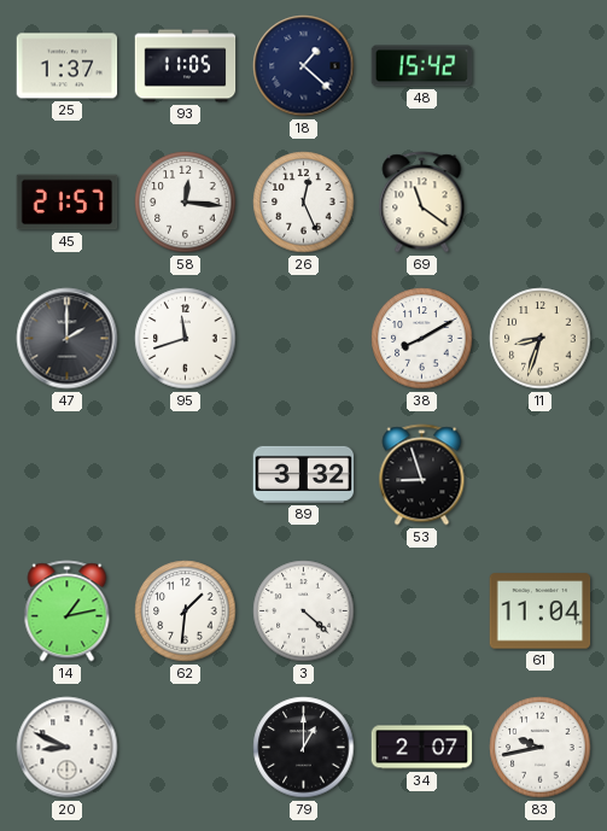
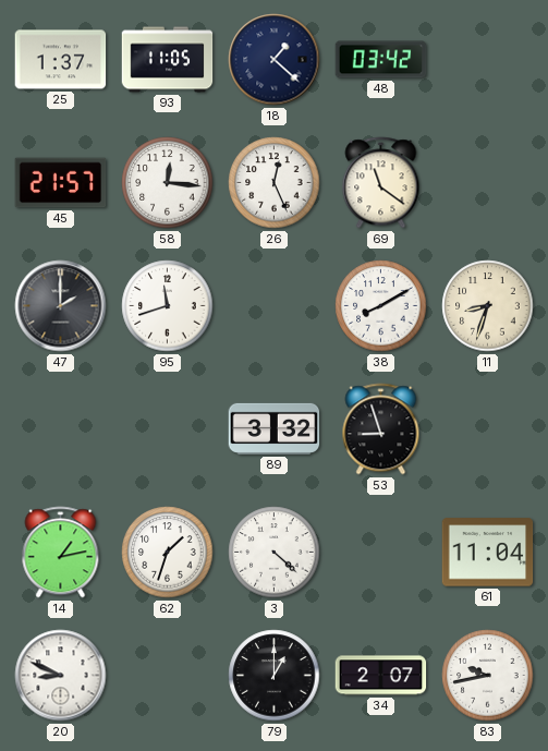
48: 15:42 -> 03:42 (381, 60)
62: 1:31 -> 1:33 (168, 553)
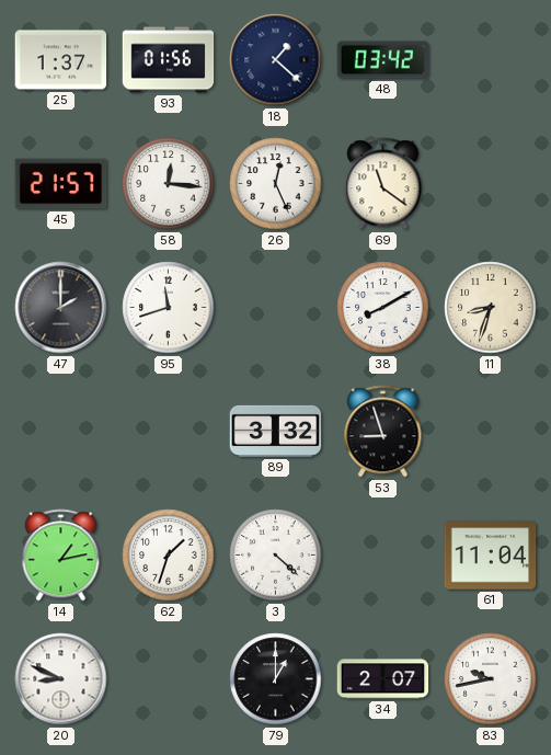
93: 11:05 -> 01:56 (169, 60)
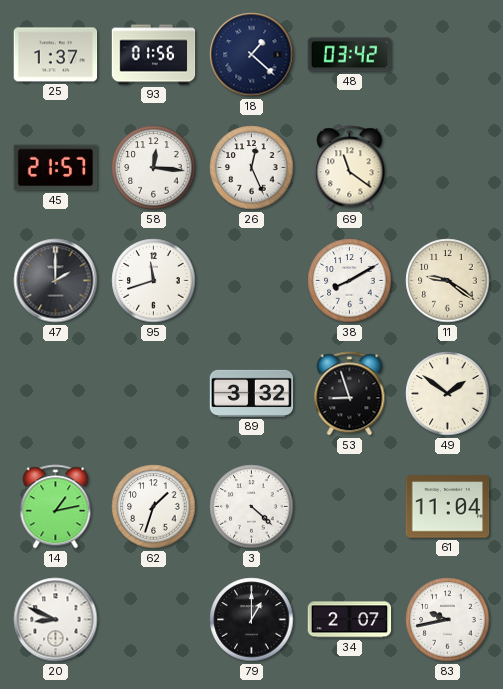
11: 8:33 -> 9:21 (448, 281)
49: none -> 1:51 (448, 394)
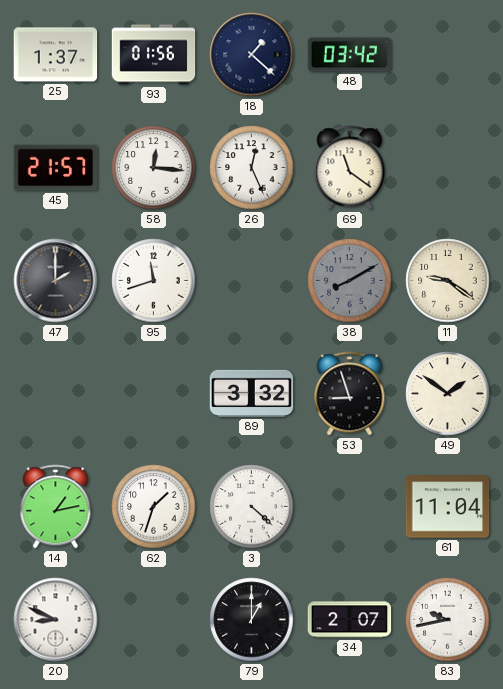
38 dial: white -> grey (350, 281)
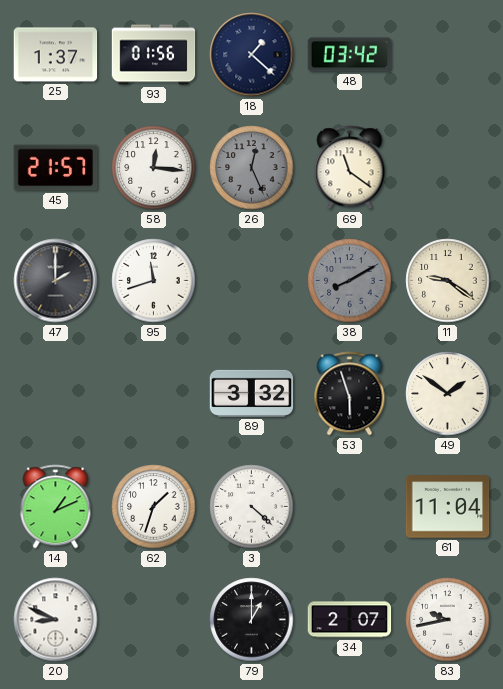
26 dial: white -> grey (252, 168)
53: 8:57 -> 5:57 (350, 394)
14: 1:13 -> 1:11 (56, 507)
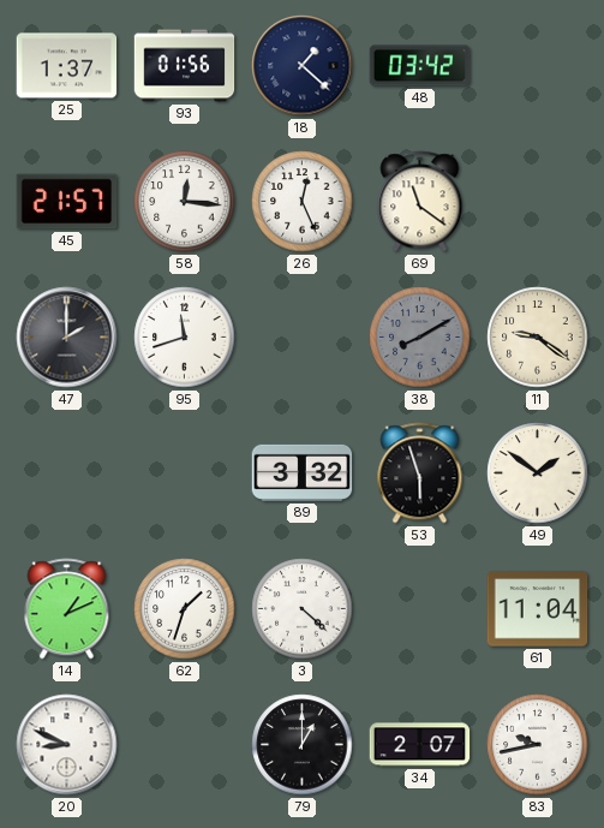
26 dial: grey -> white (303, 202)
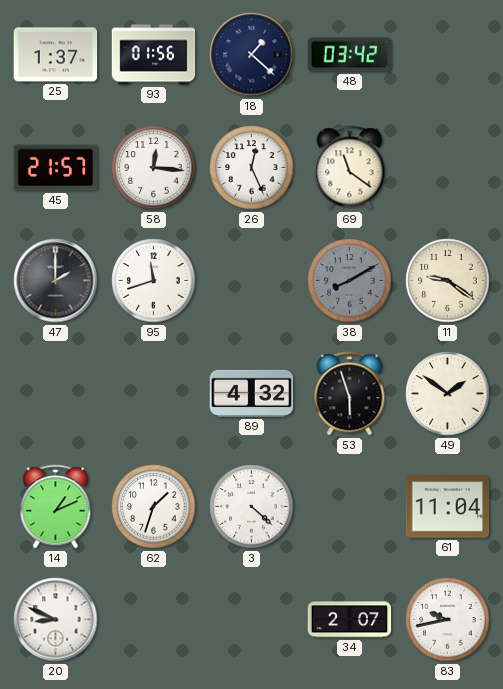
89: 3:32 -> 4:32 (252, 393)
79: 1:00 -> none (303, 745)
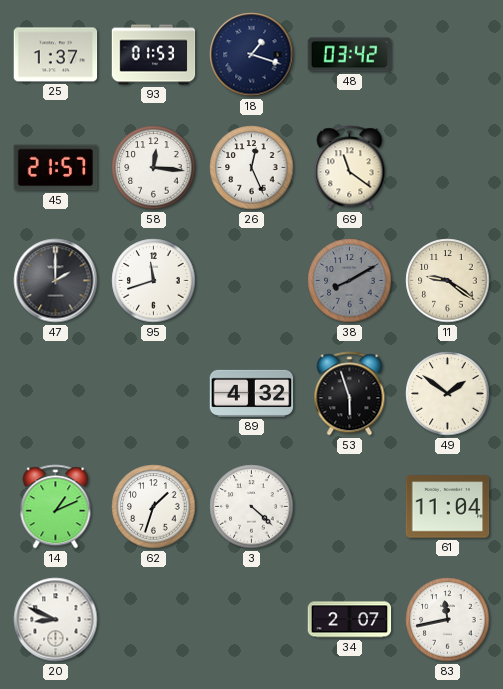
93: 01:56 -> 01:53 (154, 55)
18: 1:22 -> 1:18 (252, 55)
83: 9:43 -> 11:43 (448, 620)
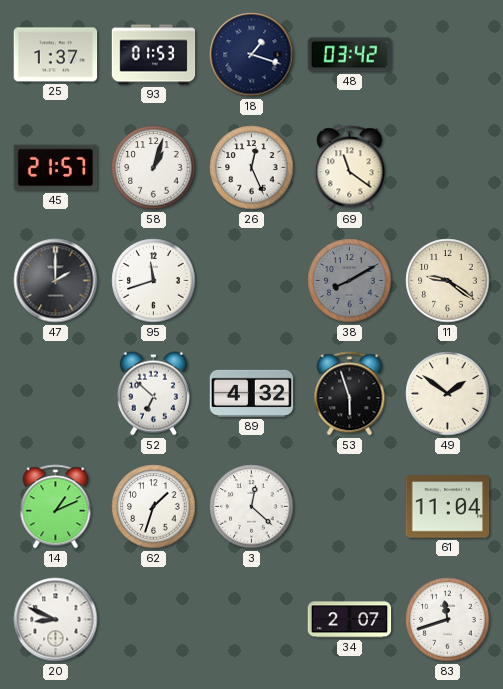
58: 12:16 -> 1:03 (154, 168)
52: none -> 6:52 (153, 394)
3: 4:22 -> 12:22 (252, 507)
83: 11:43 -> 11:42 (448, 620)
